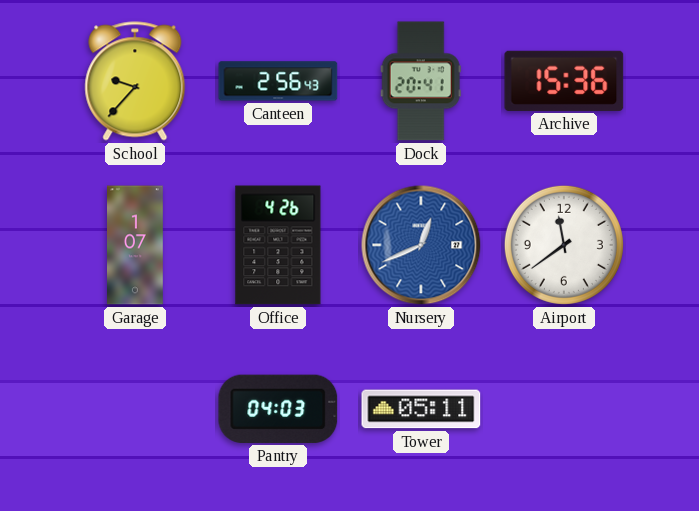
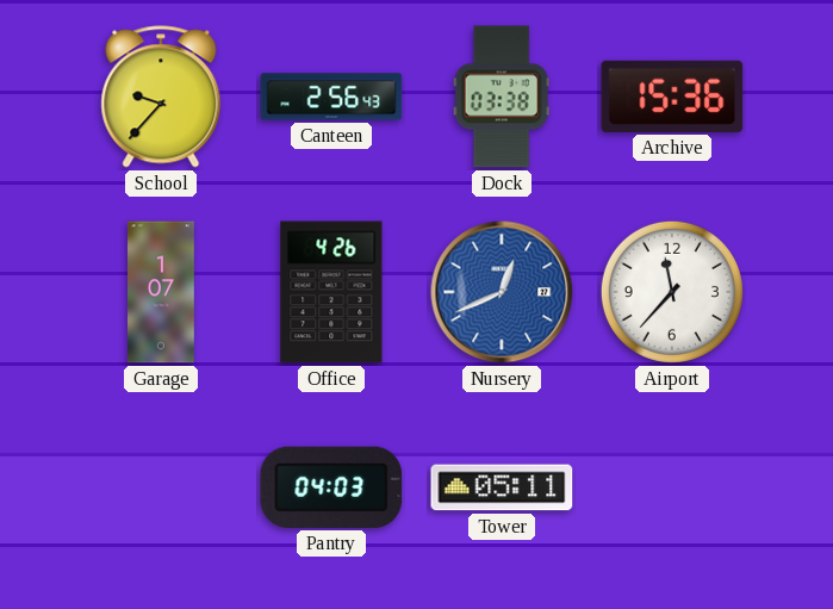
Dock: 20:41 -> 03:38 (502, 97)
Airport: 11:39 -> 11:37 (672, 292)
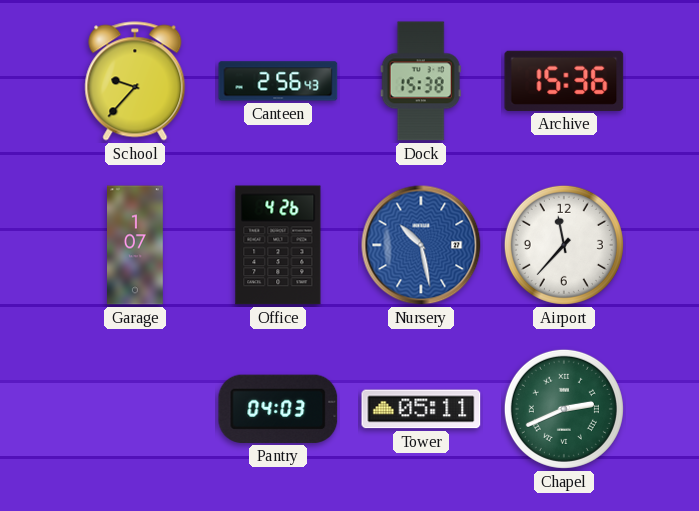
Dock: 03:38 -> 15:38 (421, 81)
Nursery: 12:41 -> 10:28 (421, 245)
Chapel: none -> 2:41 (564, 409)
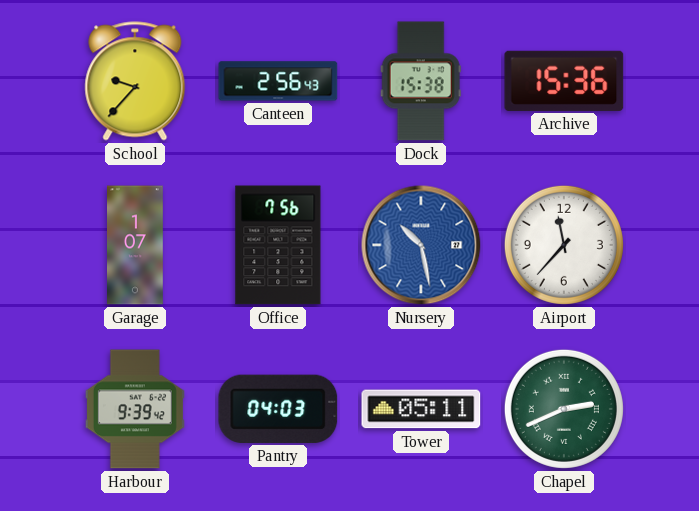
Office: 4:26 -> 7:56 (278, 245)
Harbour: none -> 9:39 (135, 409)
